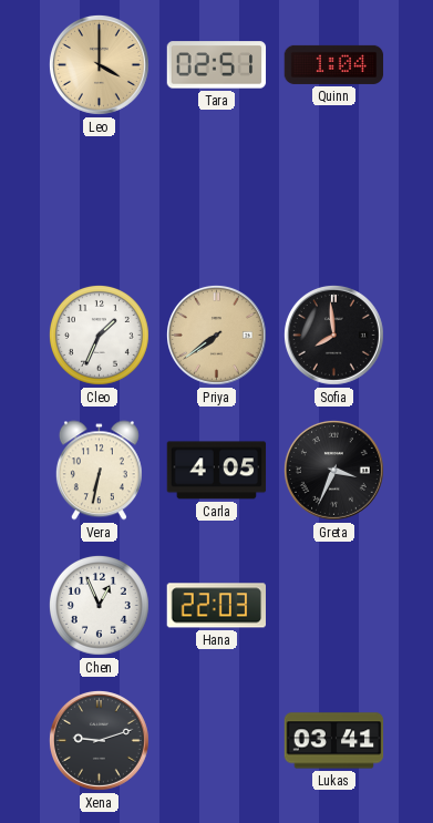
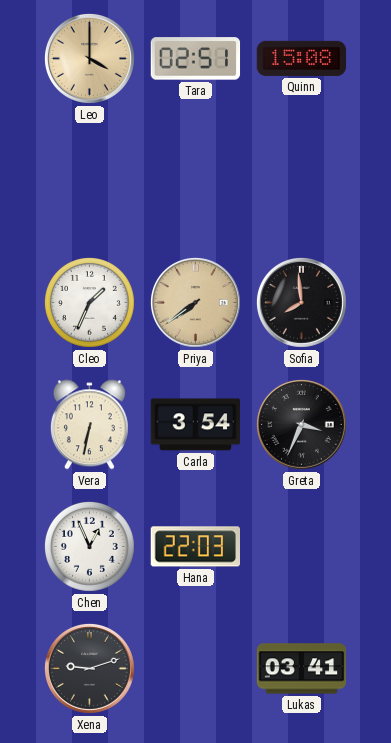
Quinn: 1:04 -> 15:08 (302, 58)
Carla: 4:05 -> 3:54 (196, 425)
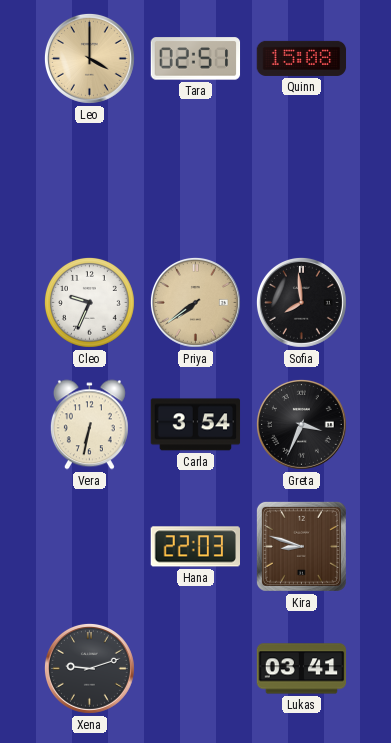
Cleo: 1:34 -> 9:34 (90, 303)
Chen: 12:56 -> none (90, 547)
Kira: none -> 8:48 (301, 546)
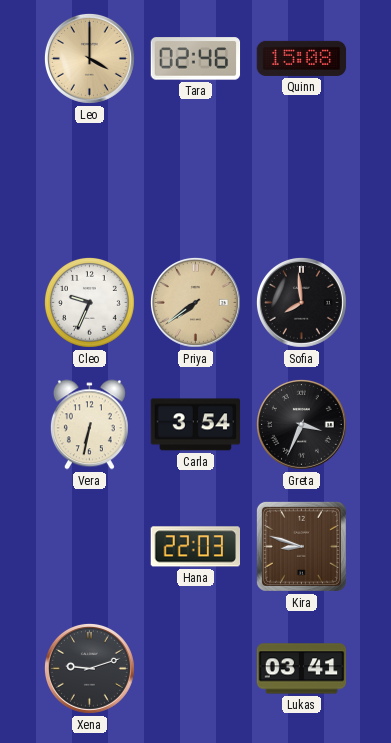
Tara: 02:51 -> 02:46 (196, 59)
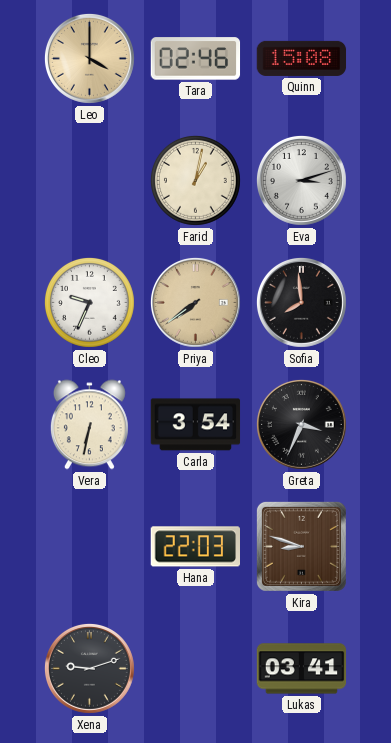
Farid: none -> 1:02 (196, 181)
Eva: none -> 3:12 (301, 180)
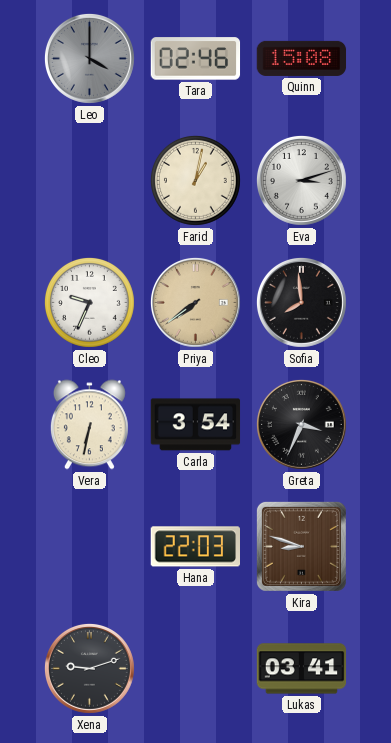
Leo dial: champagne -> grey (89, 58)
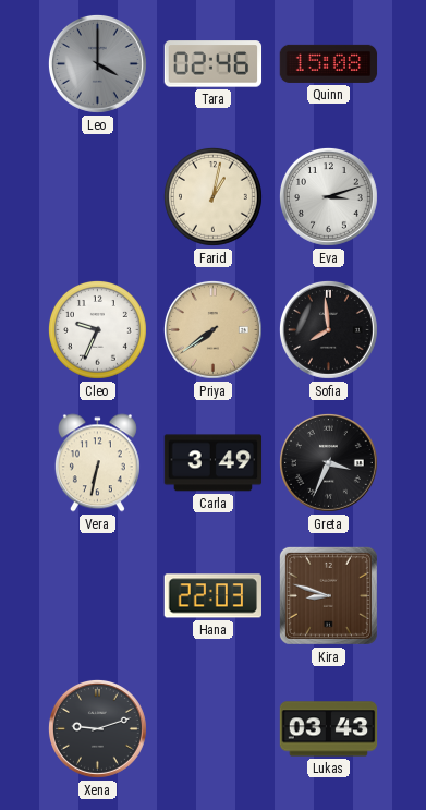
Carla: 3:54 -> 3:49 (214, 463)
Lukas: 03:41 -> 03:43 (329, 729)
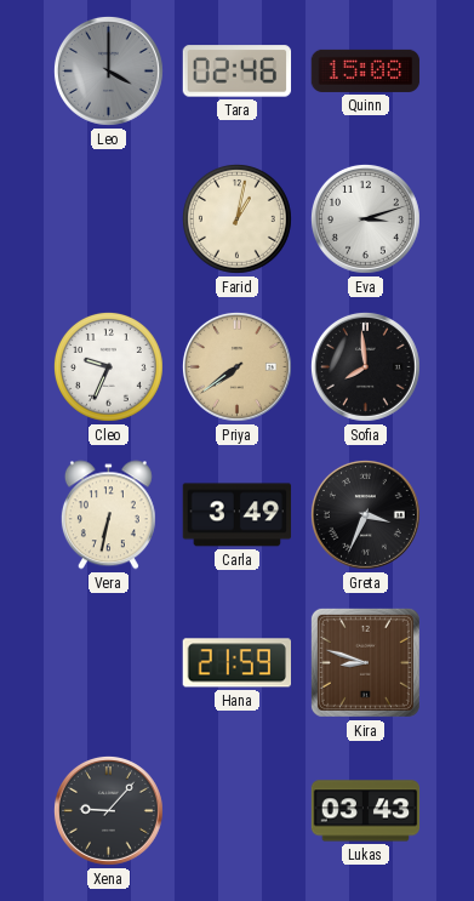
Hana: 22:03 -> 21:59 (236, 663)
Xena: 9:12 -> 9:07 (108, 810)
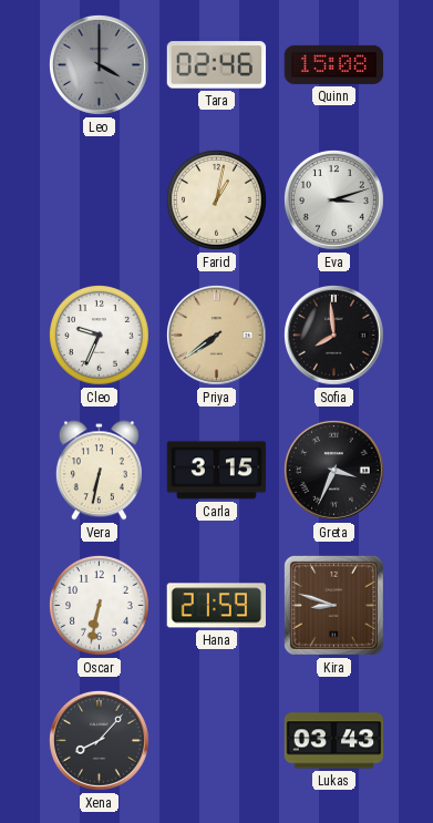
Carla: 3:49 -> 3:15 (217, 471)
Oscar: none -> 6:32 (100, 606)
Xena: 9:07 -> 8:07 (99, 740)
